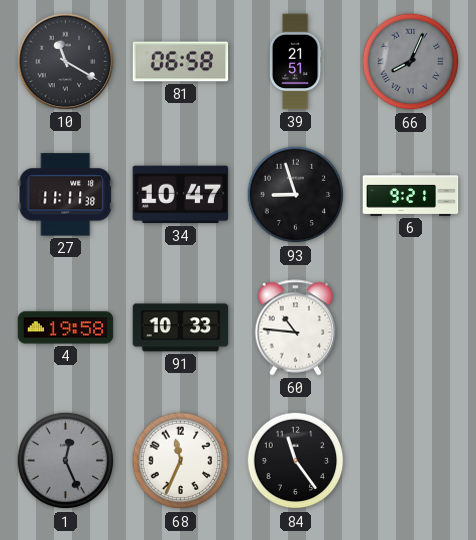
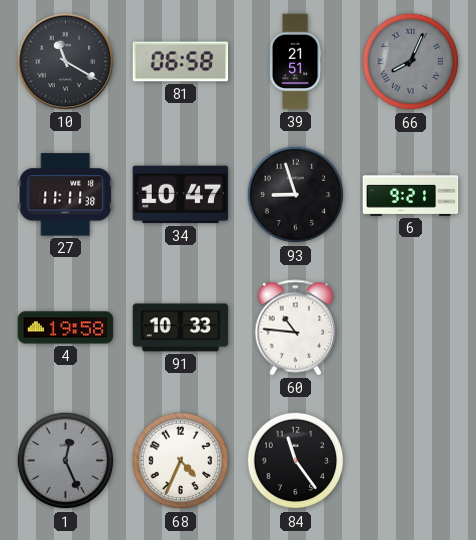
68: 11:34 -> 4:34 (181, 461)
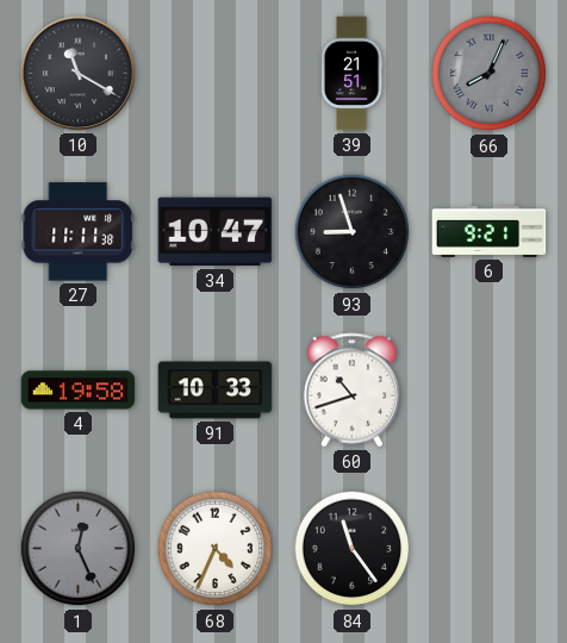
81: 06:58 -> none (181, 62)
60: 10:46 -> 10:42 (353, 391)
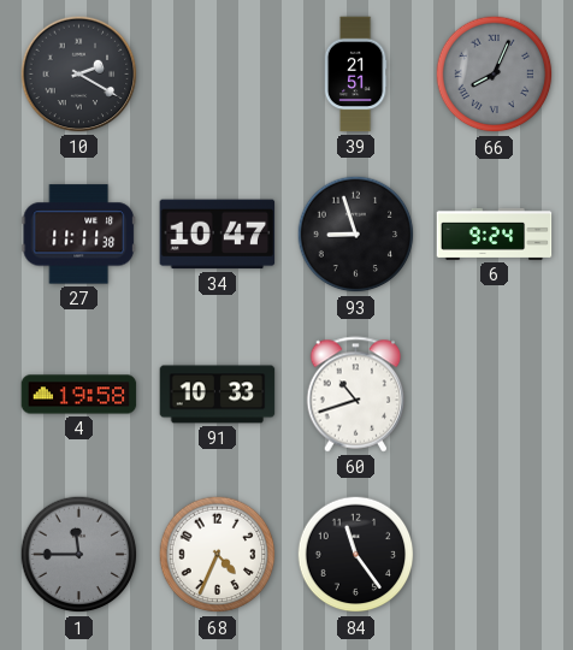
10: 11:20 -> 2:20 (79, 75)
6: 9:21 -> 9:24 (495, 234)
1: 12:26 -> 11:45 (79, 555)
